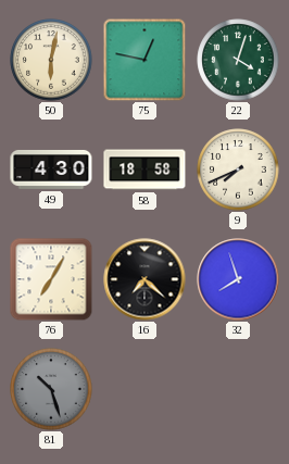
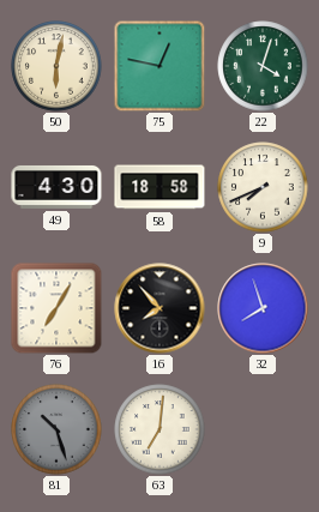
16: 7:22 -> 7:53 (159, 308)
63: none -> 7:01 (159, 429)
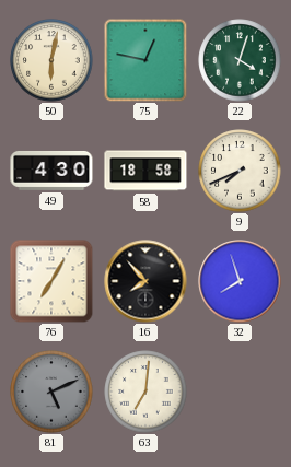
81: 10:27 -> 5:11 (51, 392)
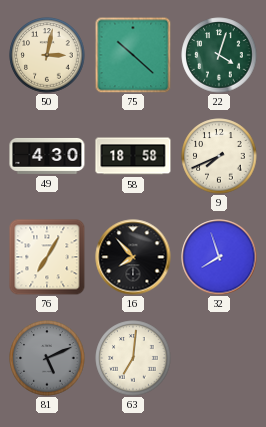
50: 6:02 -> 3:02 (47, 55)
75: 12:47 -> 10:22 (133, 55)
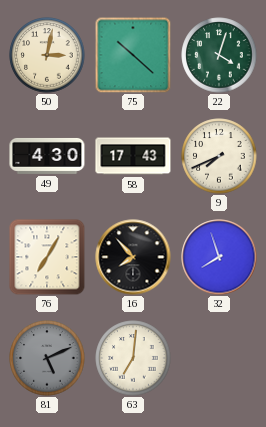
58: 18:58 -> 17:43 (133, 156)
